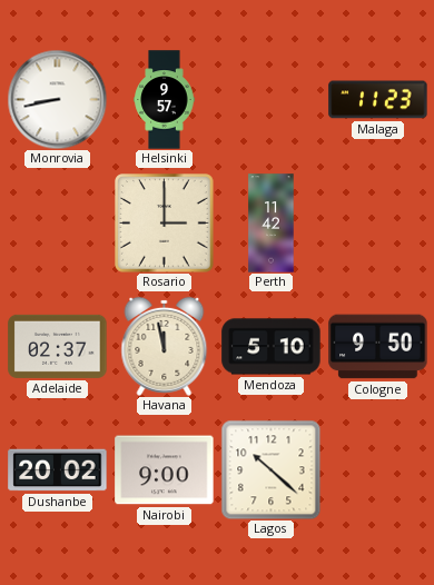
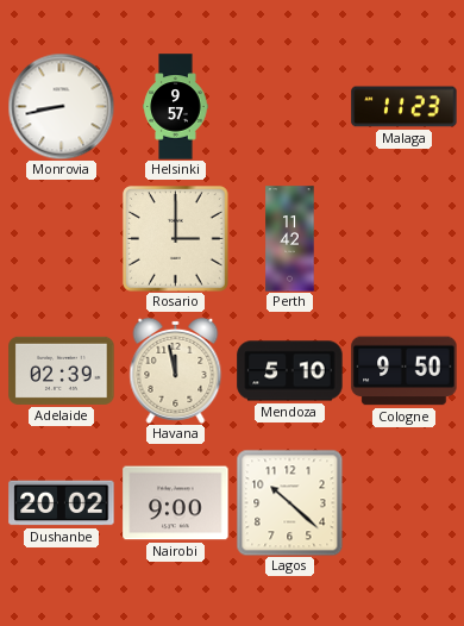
Adelaide: 02:37 -> 02:39 (62, 370)
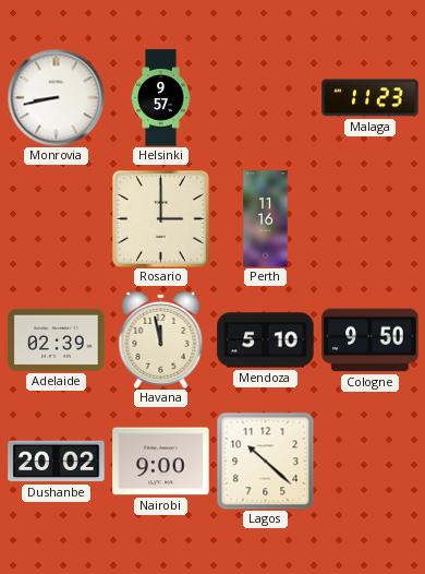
Perth: 11:42 -> 11:16 (266, 219)
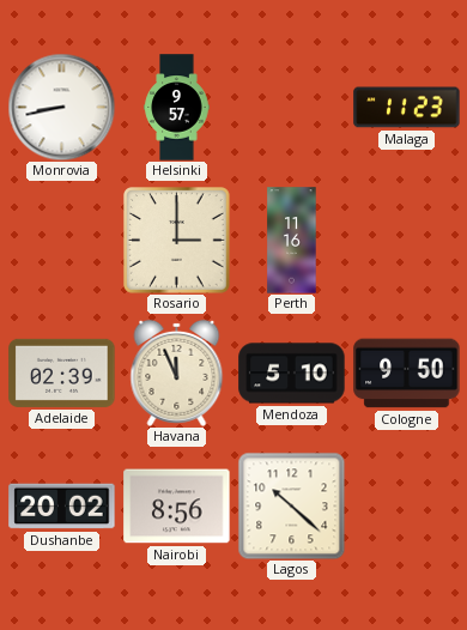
Havana: 11:58 -> 11:56 (177, 372)
Nairobi: 9:00 -> 8:56 (177, 507)
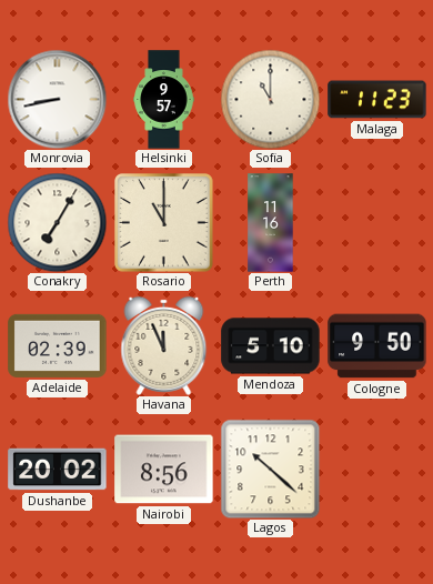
Sofia: none -> 11:00 (270, 99)
Conakry: none -> 7:05 (57, 222)
Rosario: 3:00 -> 11:00 (164, 223)
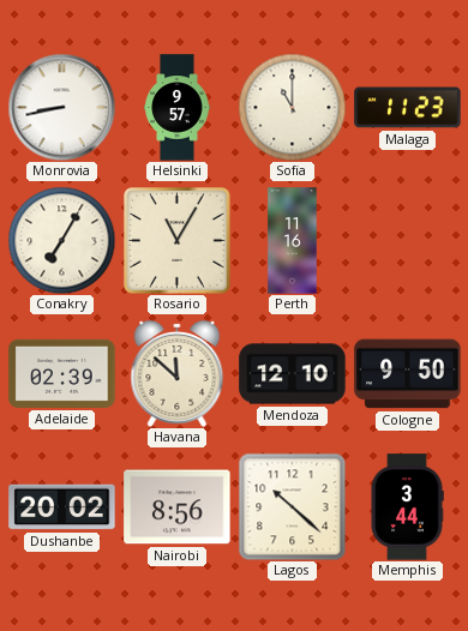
Rosario: 11:00 -> 11:05 (178, 241)
Havana: 11:56 -> 11:52 (178, 373)
Mendoza: 5:10 -> 12:10 (293, 374)
Memphis: none -> 3:44 (407, 507)
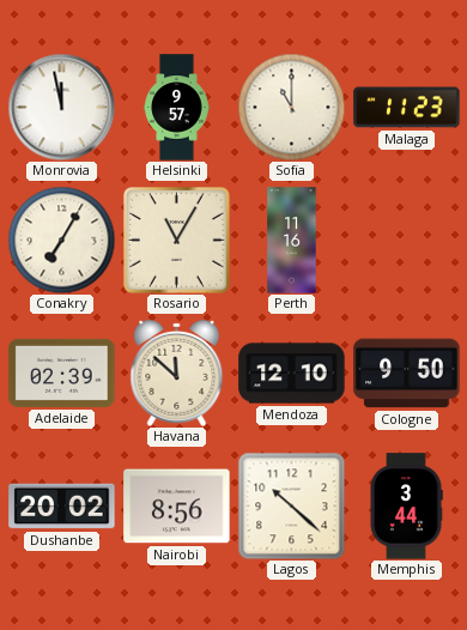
Monrovia: 8:43 -> 11:58 (61, 107)
